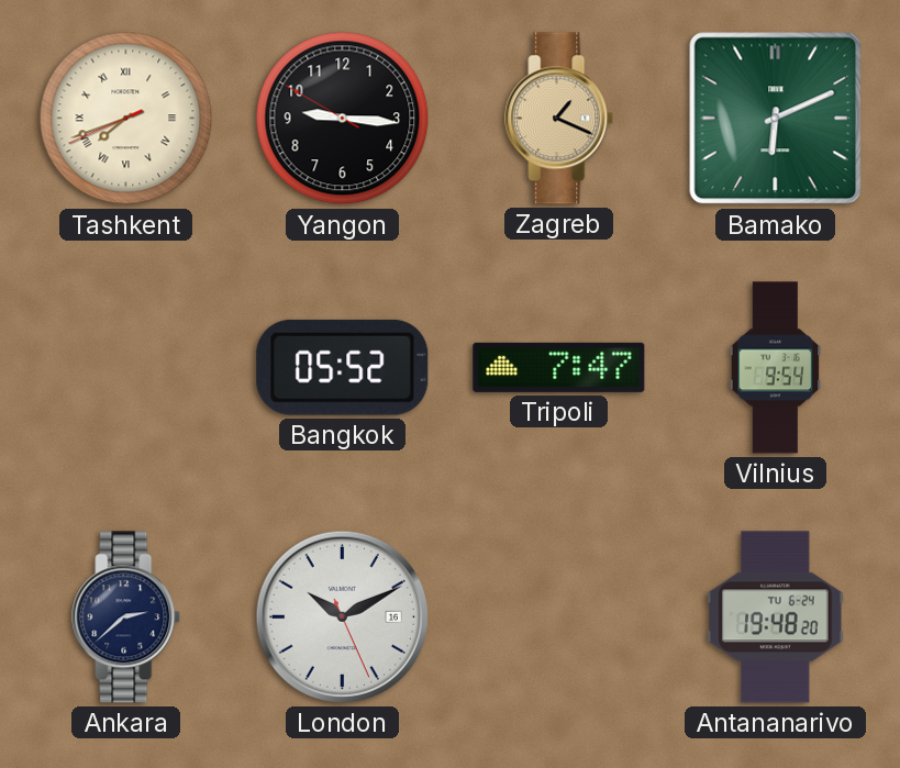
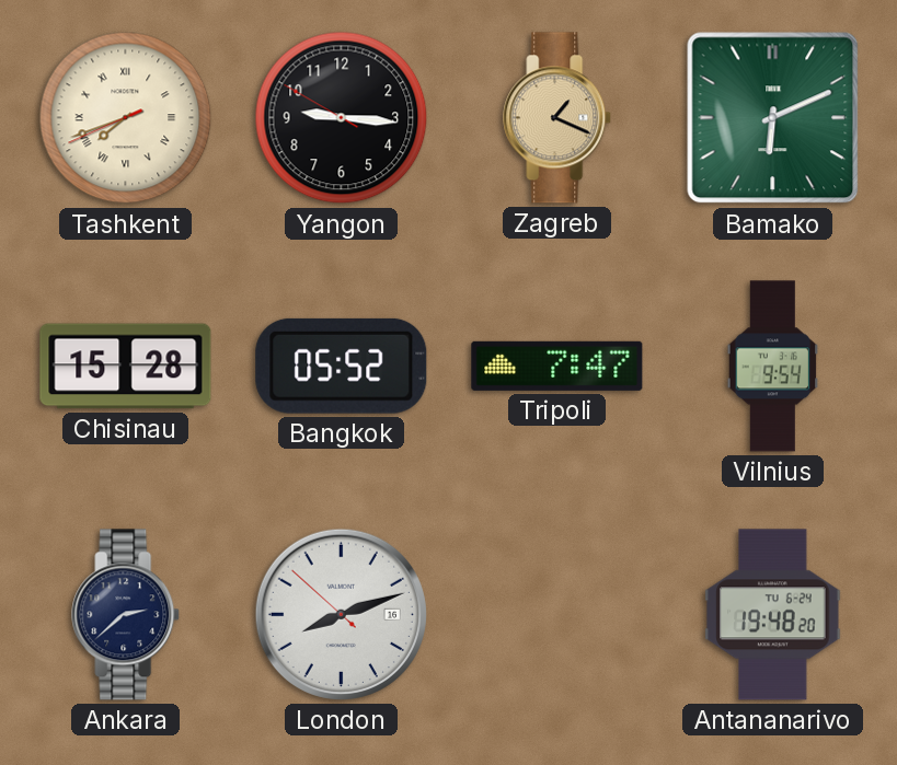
Chisinau: none -> 15:28 (126, 367)
London: 10:10 -> 8:11 (341, 614)
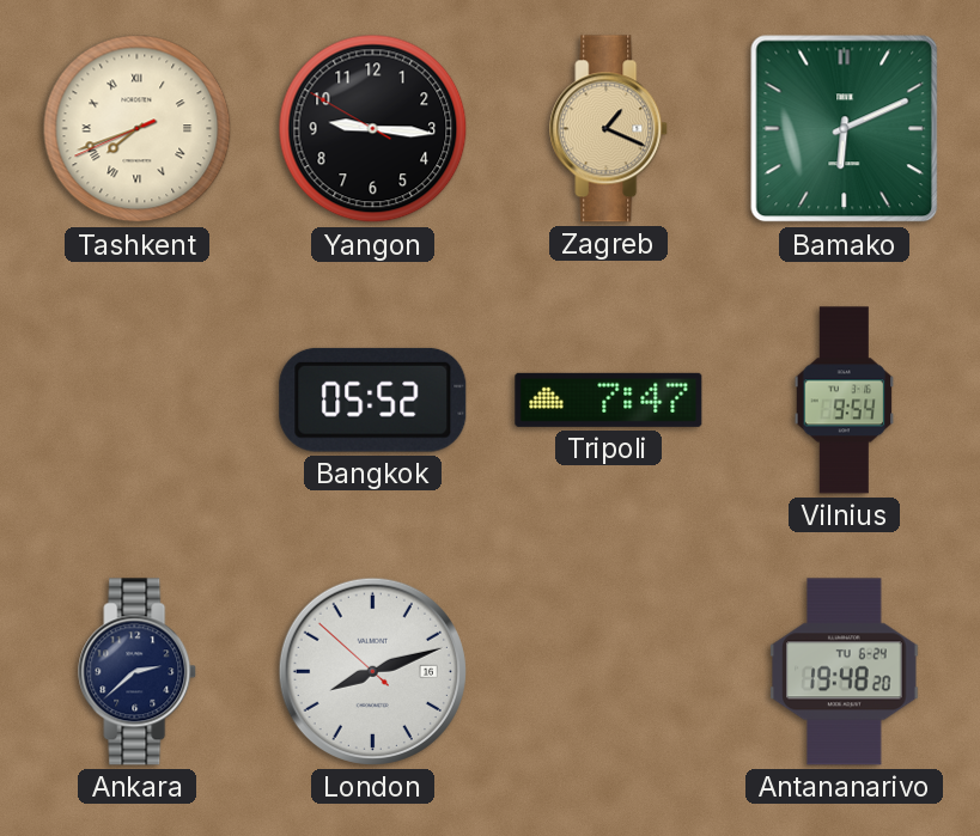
Chisinau: 15:28 -> none (126, 367)
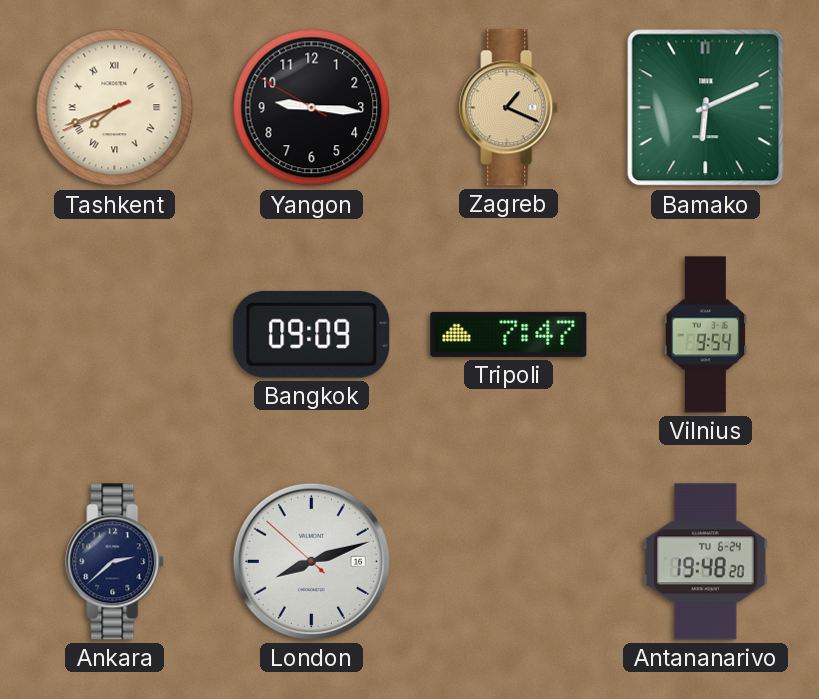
Bangkok: 05:52 -> 09:09 (312, 334)
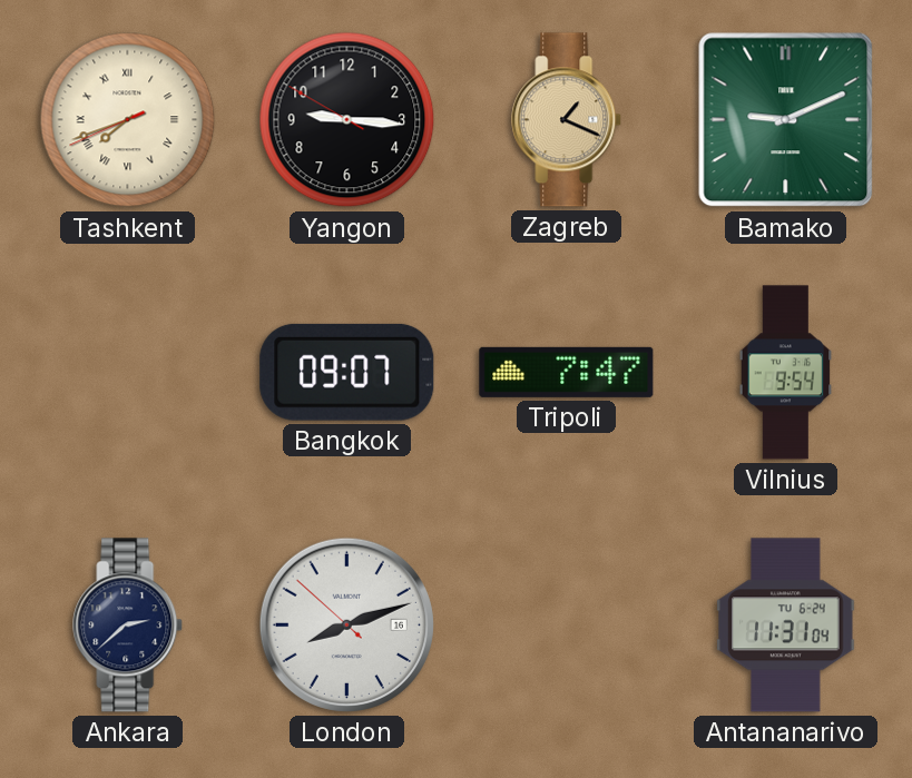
Bamako: 6:11 -> 9:11 (786, 120)
Bangkok: 09:09 -> 09:07 (347, 372)
Antananarivo: 19:48 -> 11:31 (786, 626)
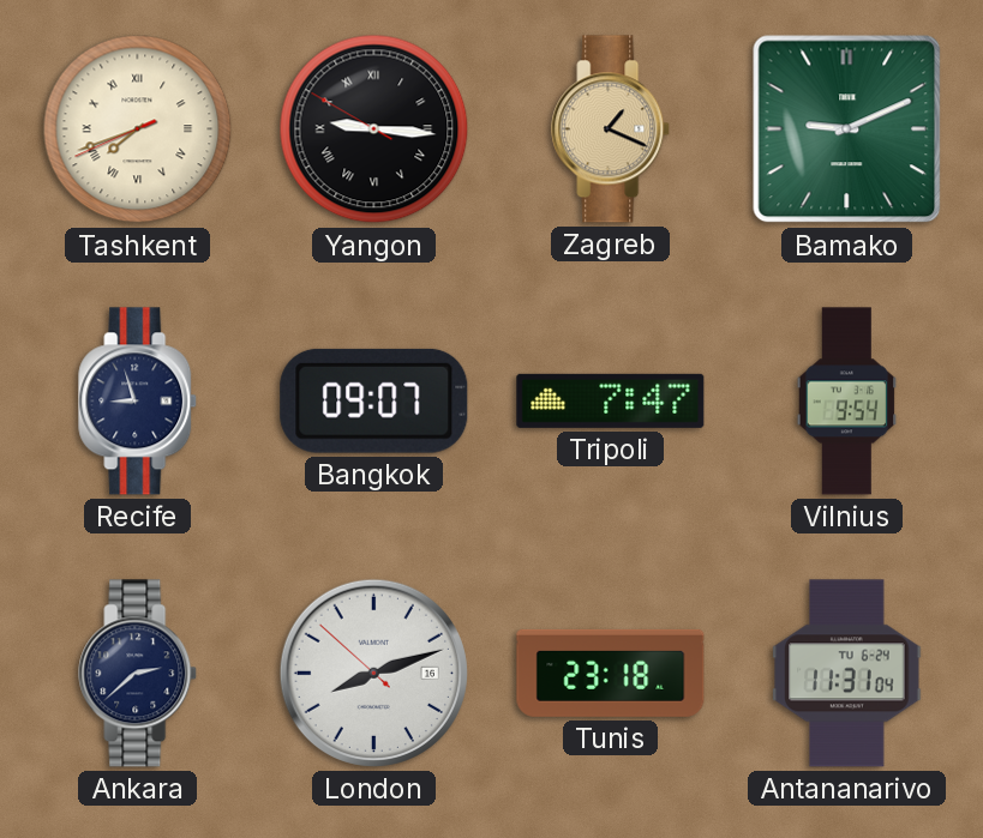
Yangon numerals: Arabic -> Roman (374, 129)
Recife: none -> 8:57 (138, 402)
Tunis: none -> 23:18 (611, 673)
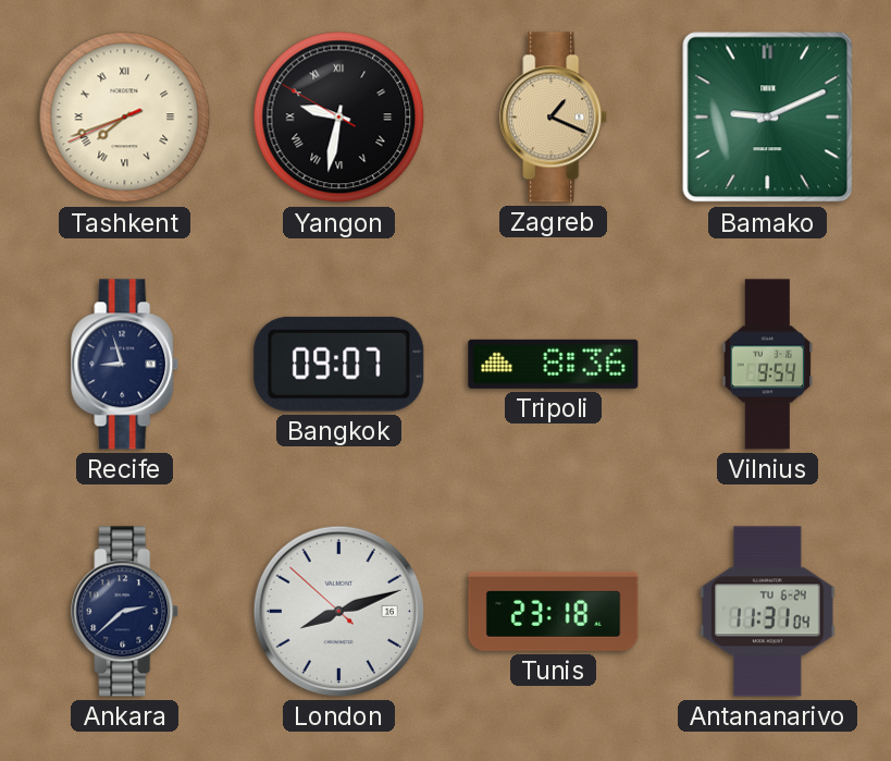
Yangon: 9:15 -> 9:31 (339, 118)
Tripoli: 7:47 -> 8:36 (554, 364)
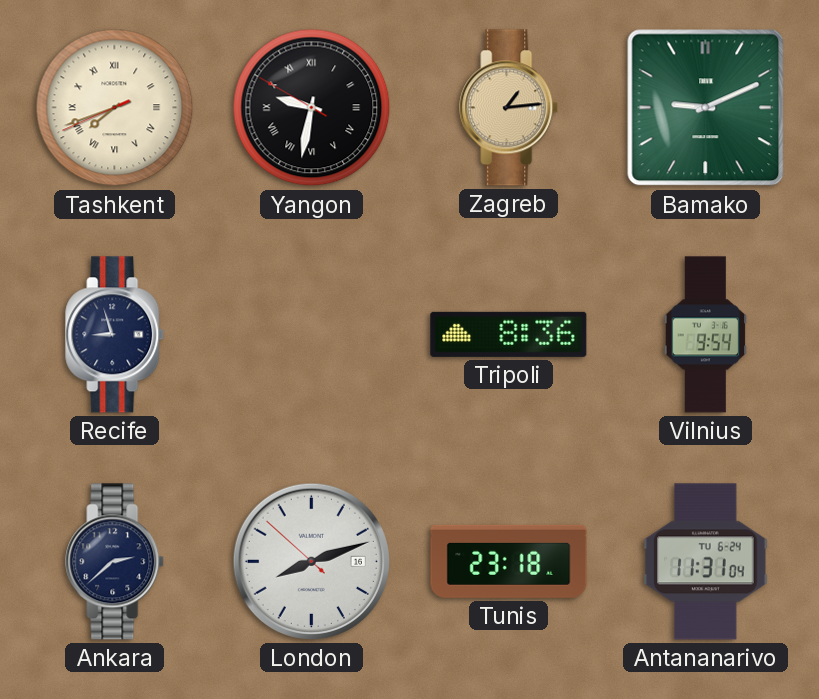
Zagreb: 1:19 -> 1:14 (509, 108)
Bangkok: 09:07 -> none (339, 364)
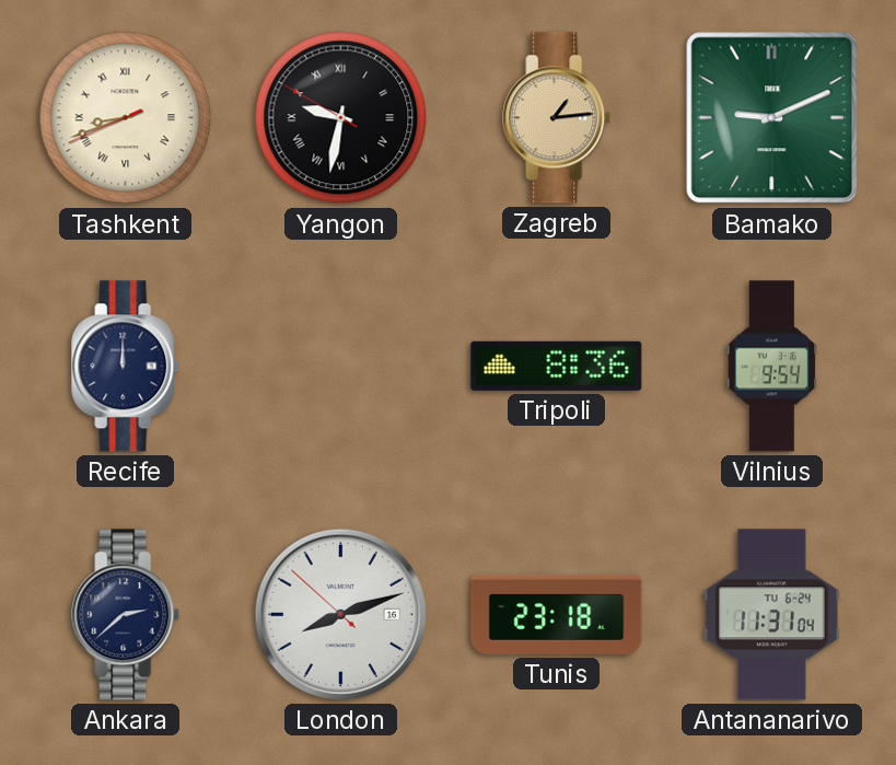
Tashkent: 7:41 -> 8:41 (126, 118)
Recife: 8:57 -> 12:00 (126, 367)
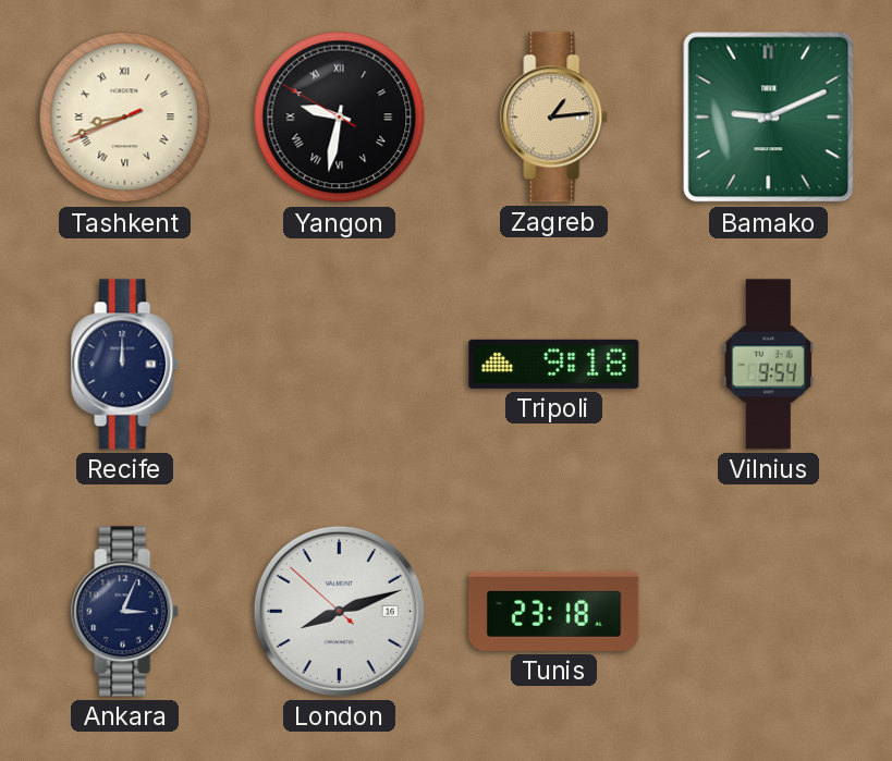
Tripoli: 8:36 -> 9:18 (554, 364)
Ankara: 2:38 -> 3:04 (125, 612)
Antananarivo: 11:31 -> none (772, 615)
